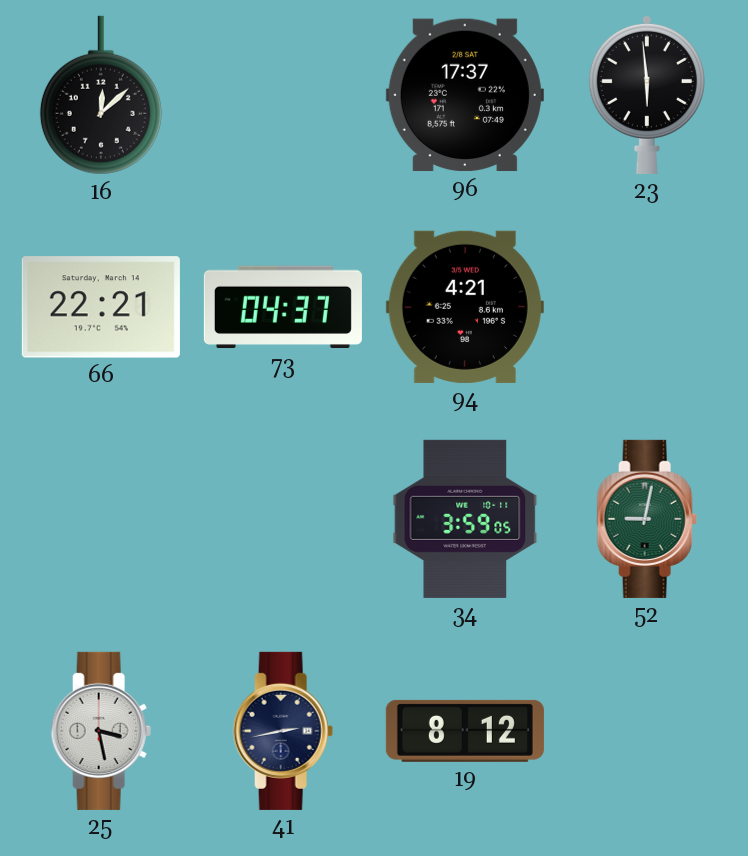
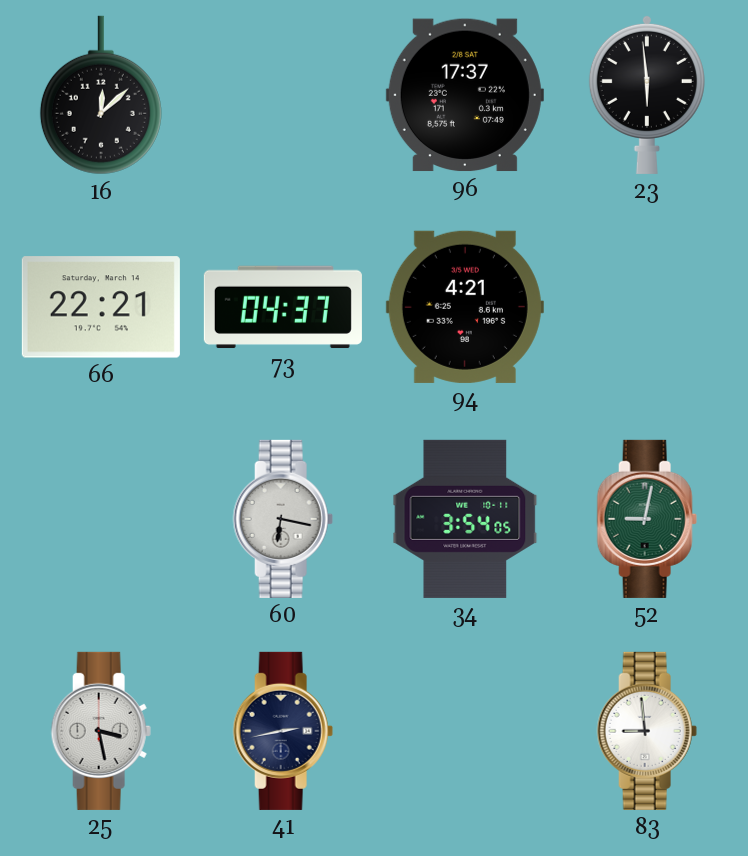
60: none -> 6:17 (283, 519)
34: 3:59 -> 3:54 (465, 519)
19: 8:12 -> none (465, 731)
83: none -> 8:59 (647, 731)
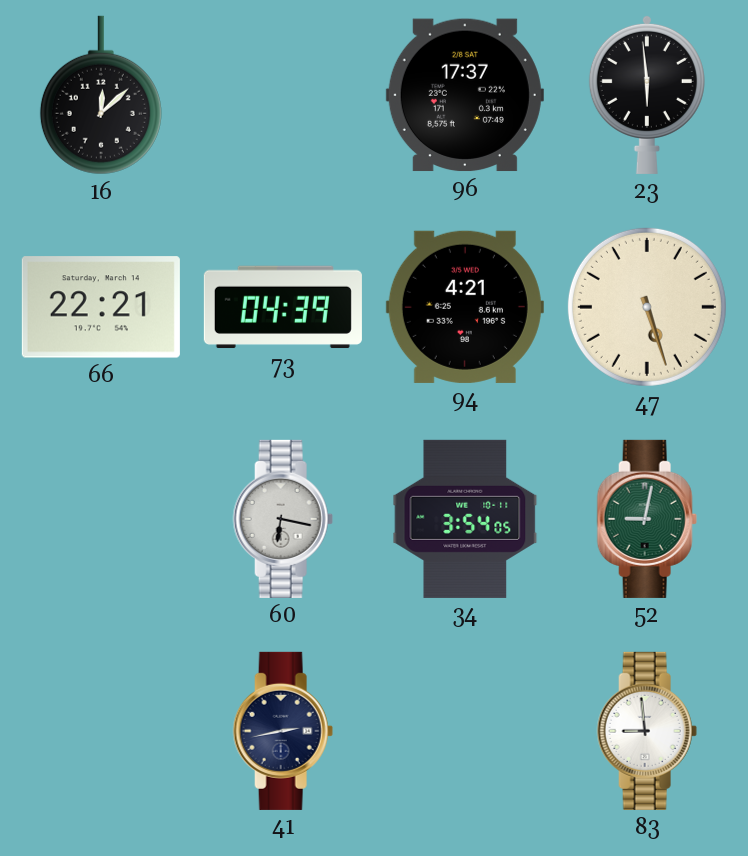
73: 04:37 -> 04:39 (283, 307)
47: none -> 5:27 (647, 307)
25: 3:28 -> none (101, 731)
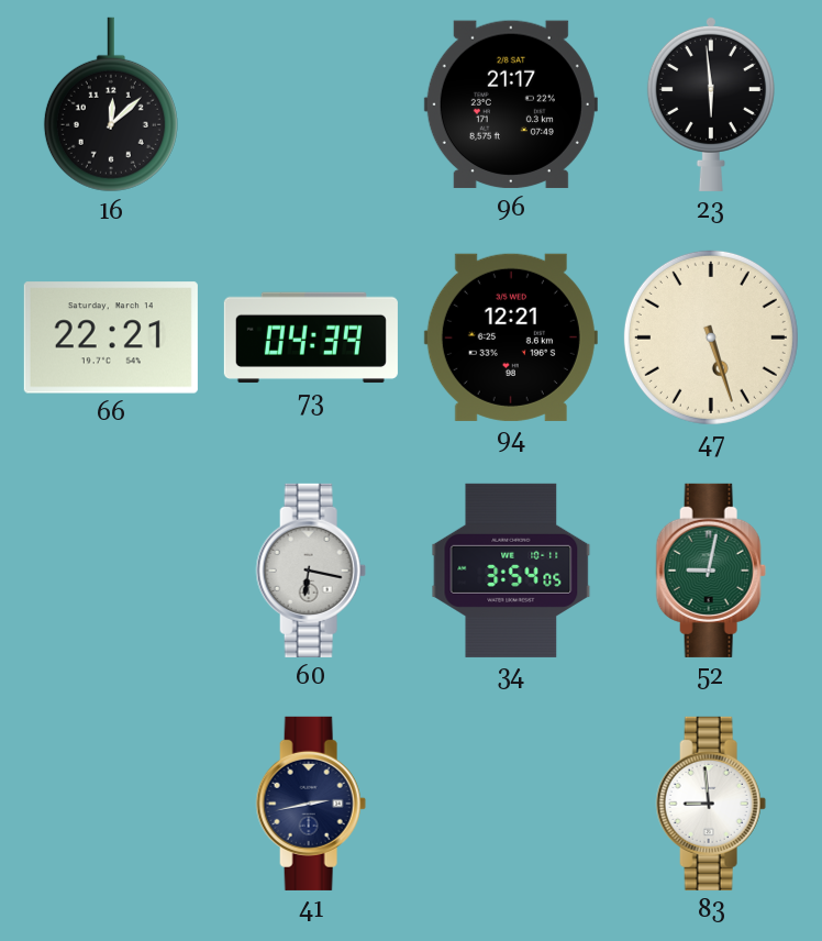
96: 17:37 -> 21:17 (511, 104)
94: 4:21 -> 12:21 (511, 337)
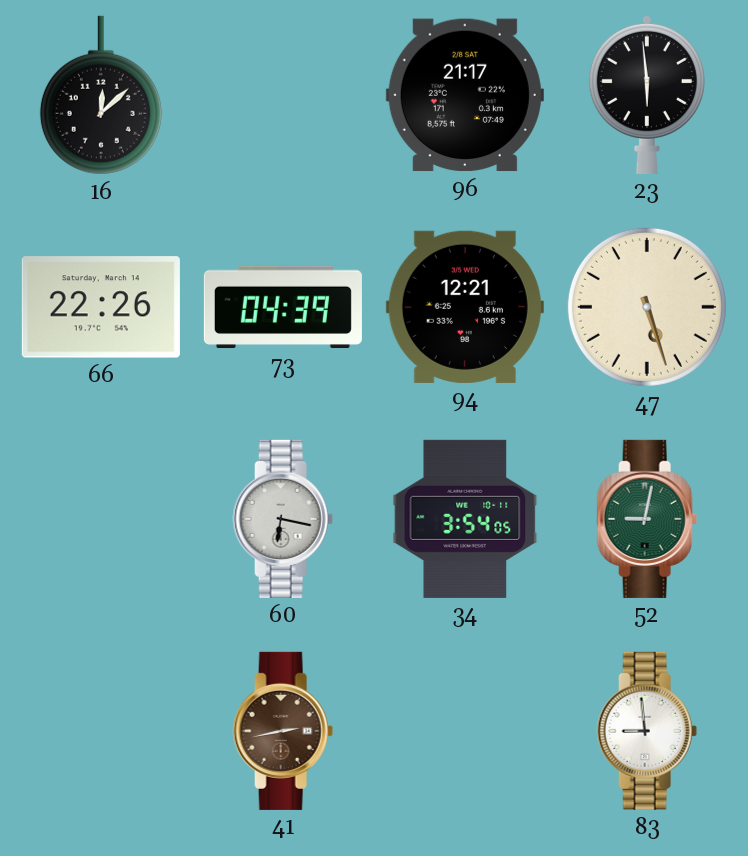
66: 22:21 -> 22:26 (101, 307)
41 dial: navy -> brown (283, 731)
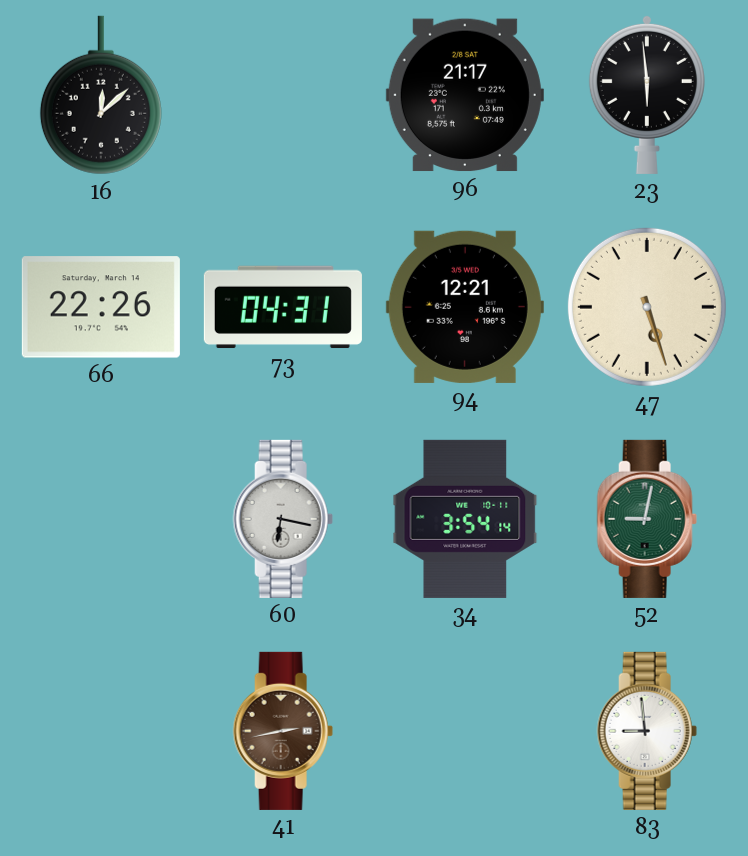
73: 04:39 -> 04:31 (283, 307)
34: 3:54:05 -> 3:54:14 (465, 519)
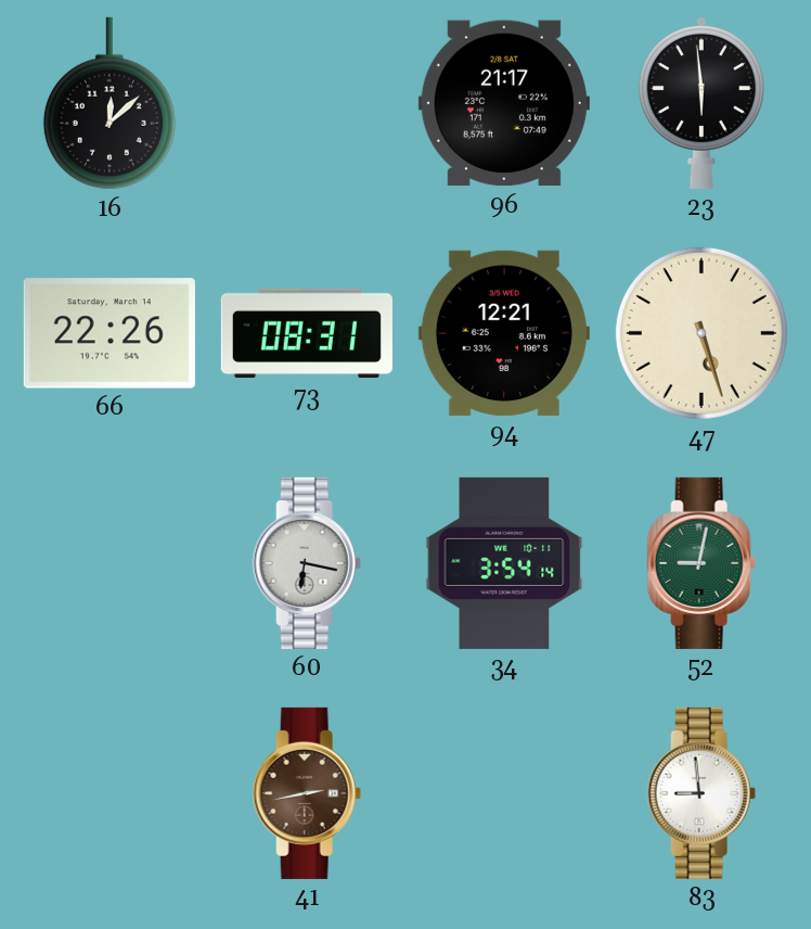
73: 04:31 -> 08:31 (307, 333)
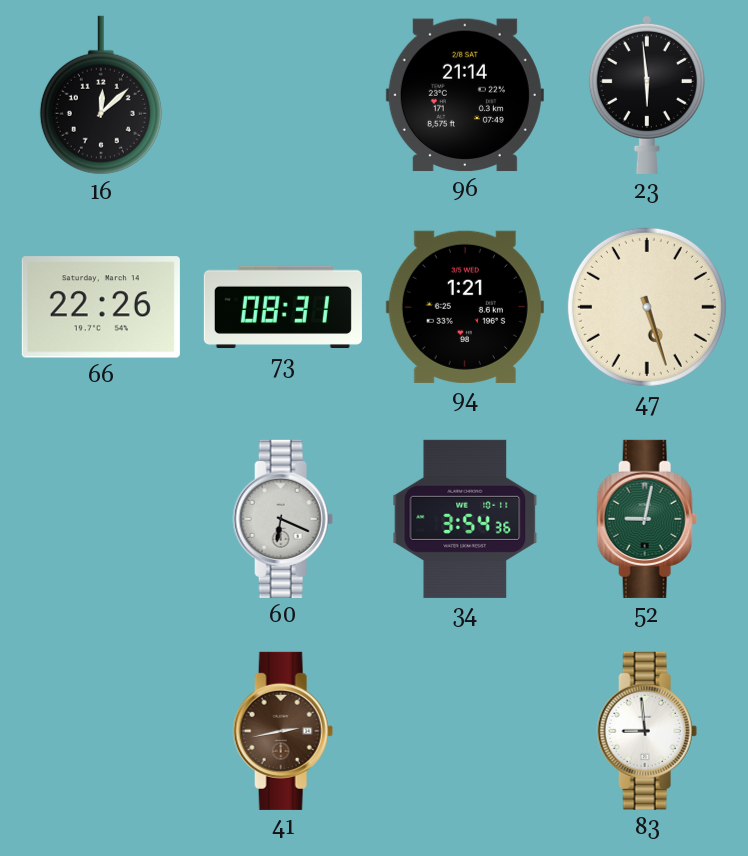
96: 21:17 -> 21:14 (465, 95)
94: 12:21 -> 1:21 (465, 307)
60: 6:17 -> 6:19 (283, 519)
34: 3:54:14 -> 3:54:36 (465, 519)
